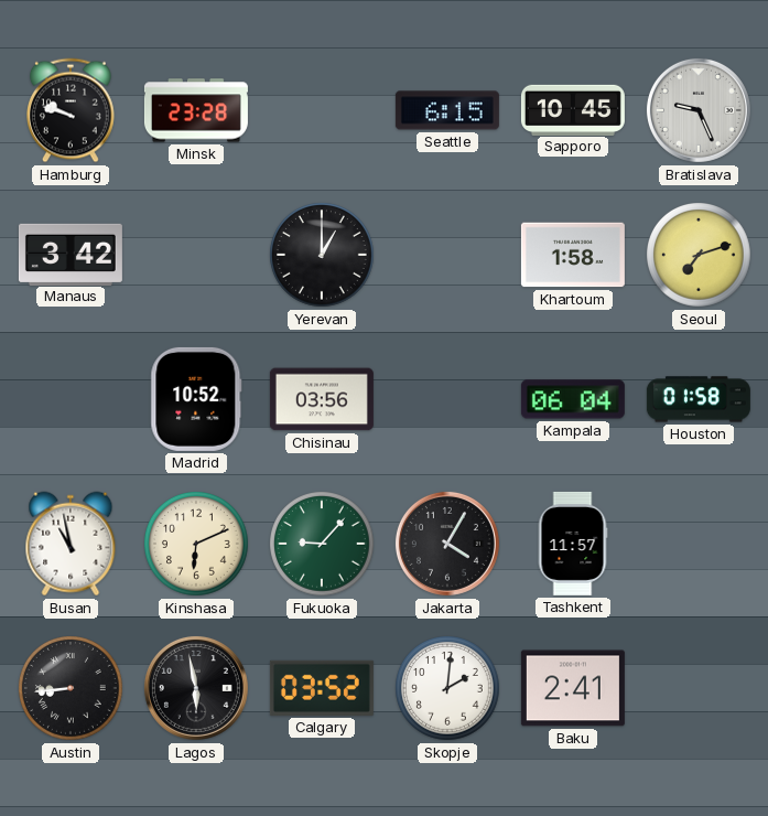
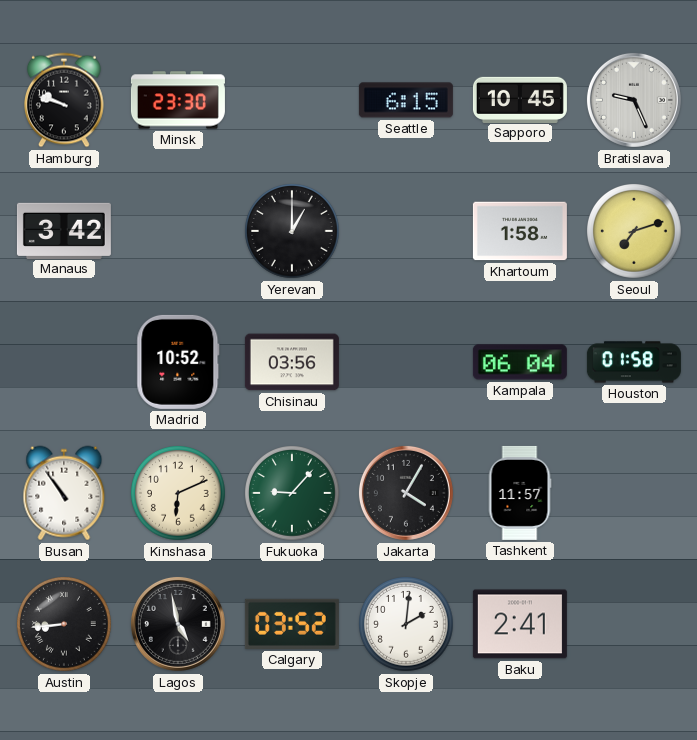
Minsk: 23:28 -> 23:30 (178, 100)
Busan: 10:58 -> 10:54 (64, 493)
Lagos: 5:58 -> 4:58 (178, 624)
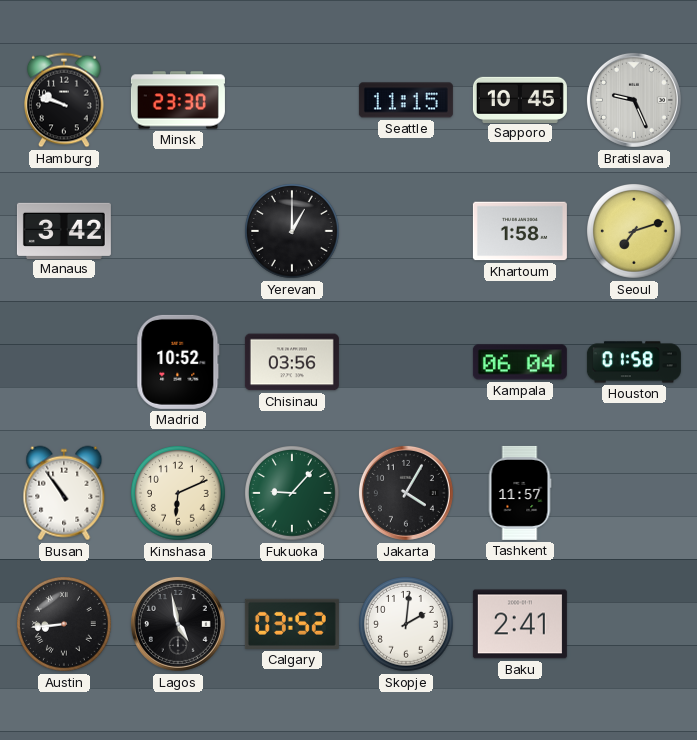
Seattle: 6:15 -> 11:15 (406, 100)
